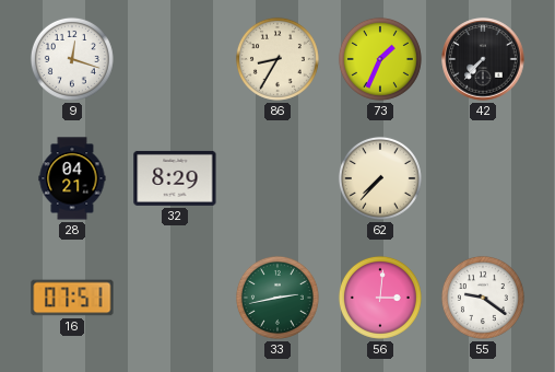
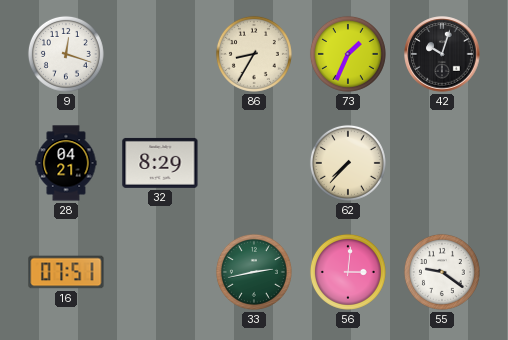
42: 7:37 -> 10:03 (442, 54)
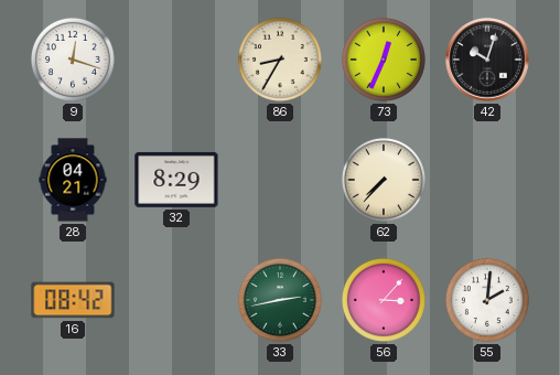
73: 1:34 -> 12:34 (384, 60)
16: 07:51 -> 08:42 (73, 300)
56: 3:01 -> 3:07 (384, 300)
55: 9:21 -> 2:01 (487, 300)
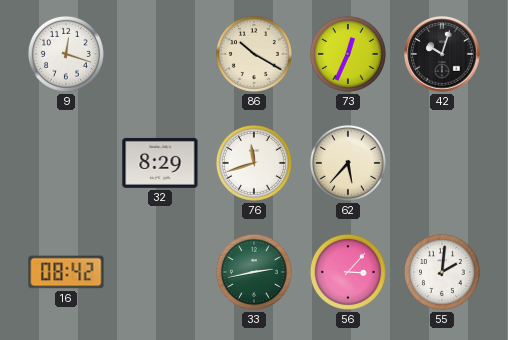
86: 8:35 -> 10:20 (254, 54)
28: 04:21 -> none (73, 180)
76: none -> 11:42 (254, 163)
62: 7:37 -> 5:37 (348, 163)
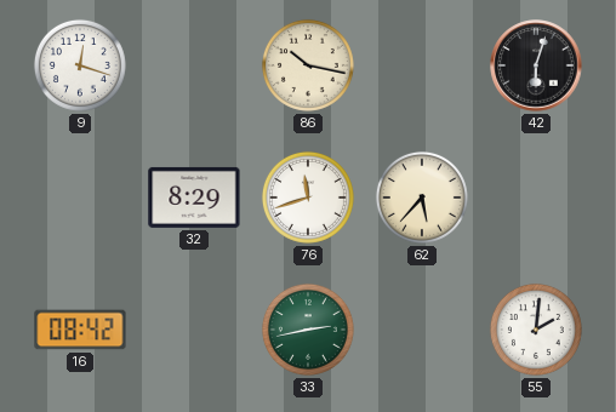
86: 10:20 -> 10:17 (308, 65)
73: 12:34 -> none (348, 54)
42: 10:03 -> 6:03 (536, 65)
56: 3:07 -> none (348, 272)
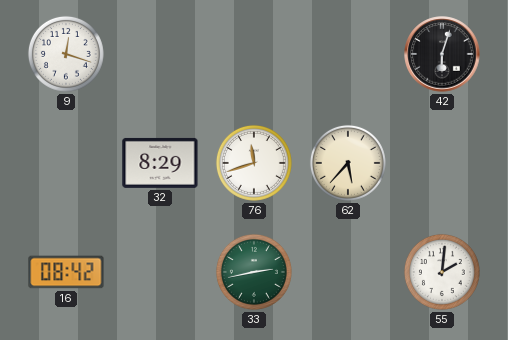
86: 10:17 -> none (308, 65)
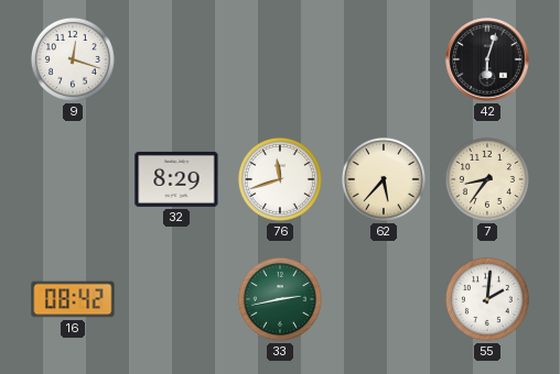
7: none -> 8:36 (487, 179)
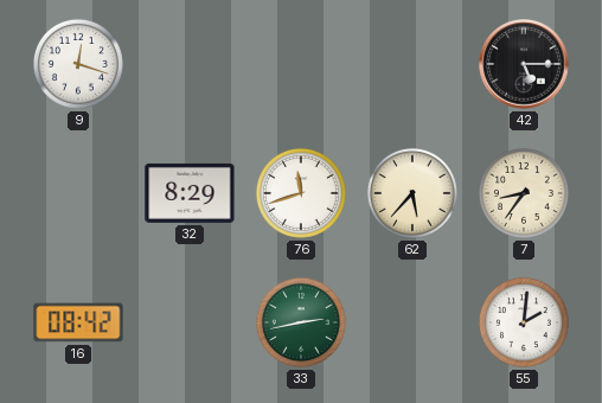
42: 6:03 -> 5:15 (524, 64)
